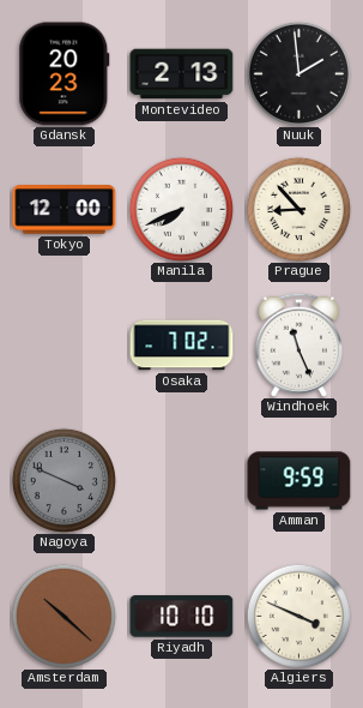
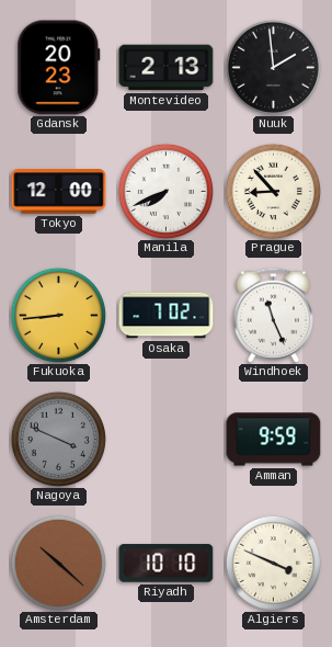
Fukuoka: none -> 8:44 (58, 315)
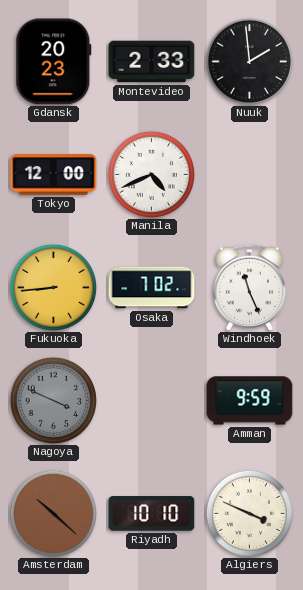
Montevideo: 2:13 -> 2:33 (152, 62)
Manila: 7:41 -> 4:41 (151, 174)
Prague: 8:53 -> none (273, 191)
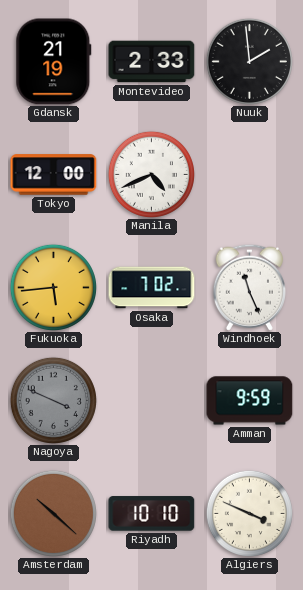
Gdansk: 20:23 -> 21:19 (54, 62)
Fukuoka: 8:44 -> 5:44 (53, 287)
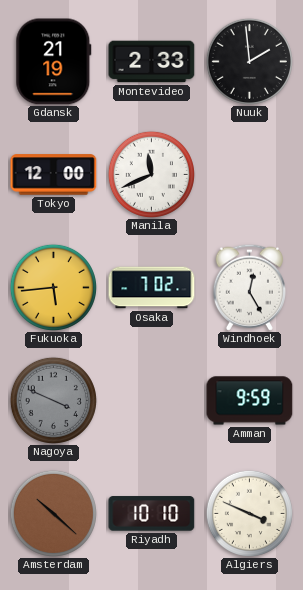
Manila: 4:41 -> 11:41 (151, 174)
Windhoek: 11:26 -> 12:25 (249, 287)
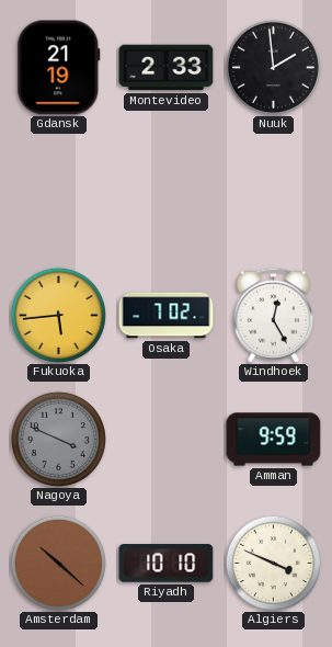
Tokyo: 12:00 -> none (54, 175)
Manila: 11:41 -> none (151, 174)
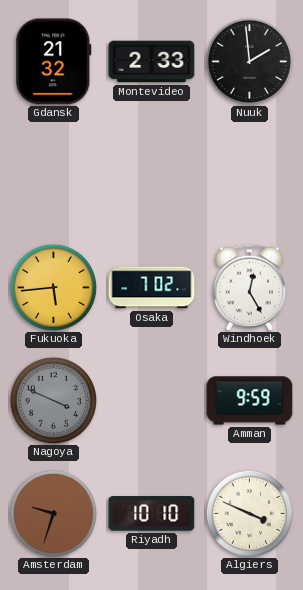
Gdansk: 21:19 -> 21:32 (54, 62)
Amsterdam: 10:22 -> 9:33 (53, 513)
